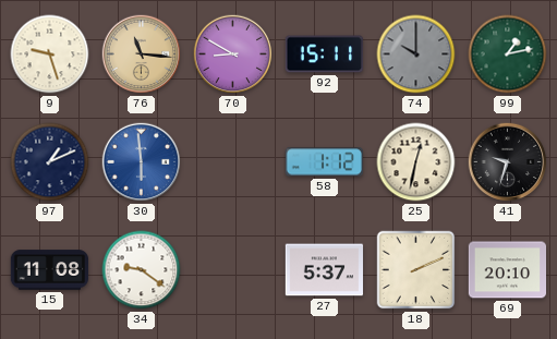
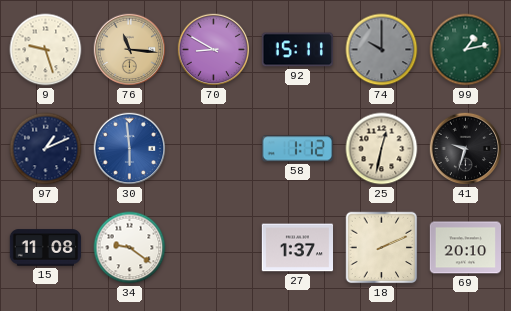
27: 5:37 -> 1:37 (298, 248)
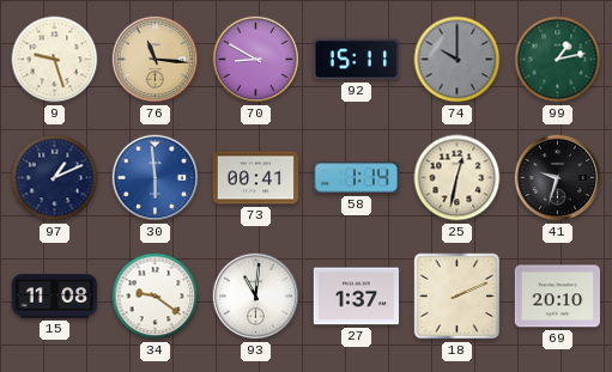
73: none -> 00:41 (256, 178)
58: 1:12 -> 1:14 (356, 178)
93: none -> 11:01 (256, 297)
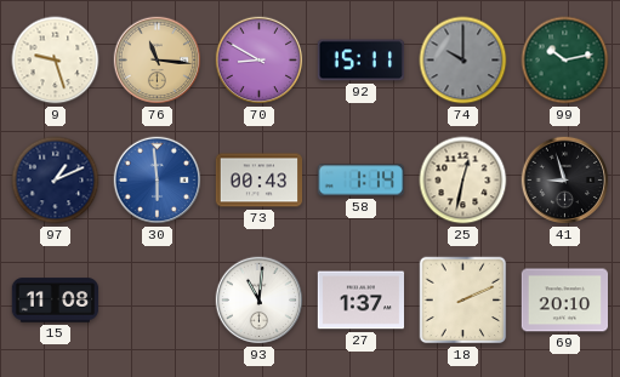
99: 1:13 -> 10:13 (565, 61)
73: 00:41 -> 00:43 (260, 181)
41: 9:33 -> 8:57 (565, 181)
34: 9:21 -> none (156, 297)
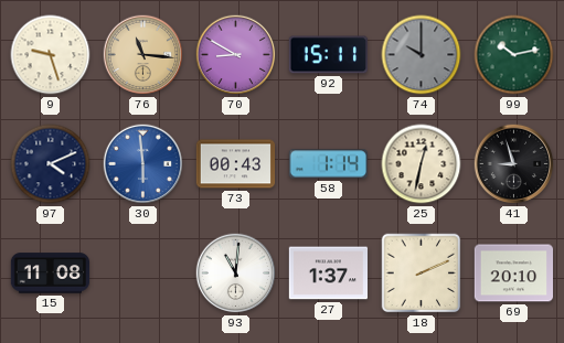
97: 1:11 -> 4:11 (51, 164)
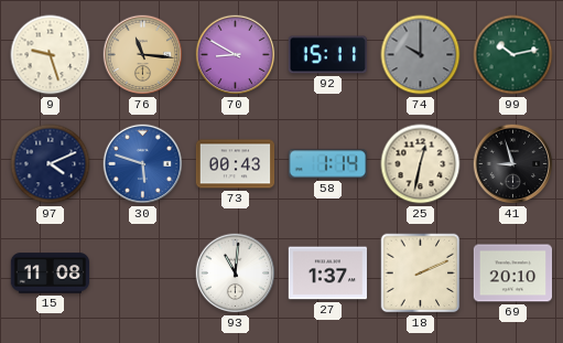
30: 5:59 -> 5:48 (143, 164)
